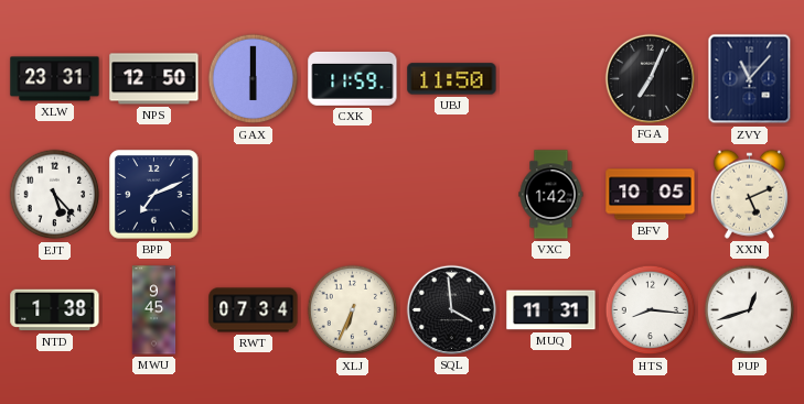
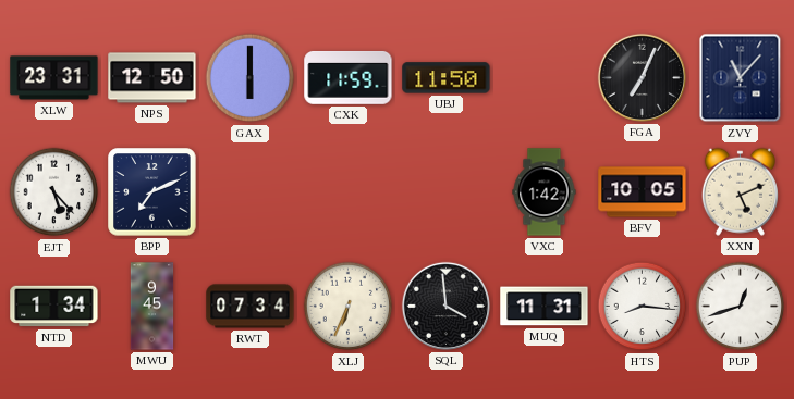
NTD: 1:38 -> 1:34 (54, 307)
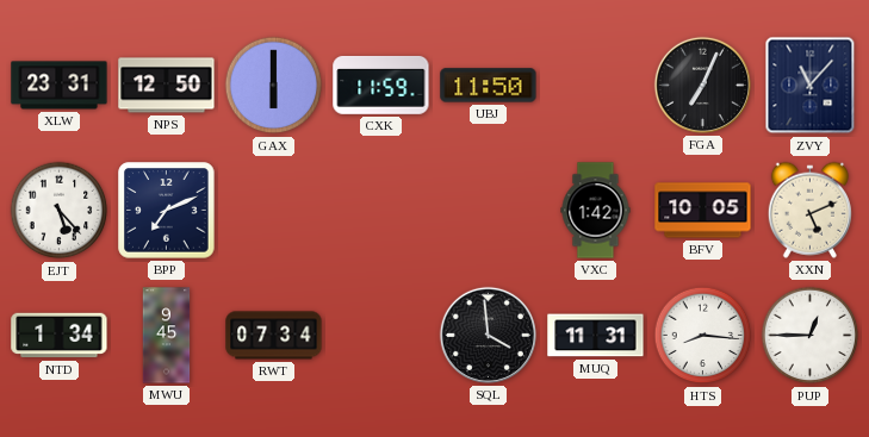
XLJ: 6:34 -> none (349, 307)
PUP: 12:42 -> 12:45 (811, 336)
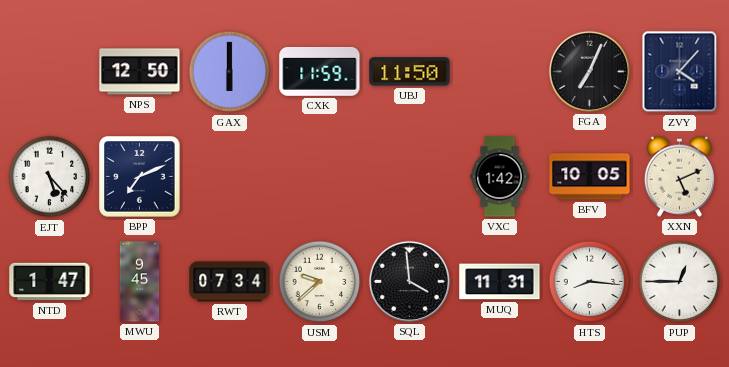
XLW: 23:31 -> none (60, 86)
ZVY: 11:07 -> 4:07 (680, 72)
NTD: 1:34 -> 1:47 (50, 282)
USM: none -> 9:38 (320, 282)
